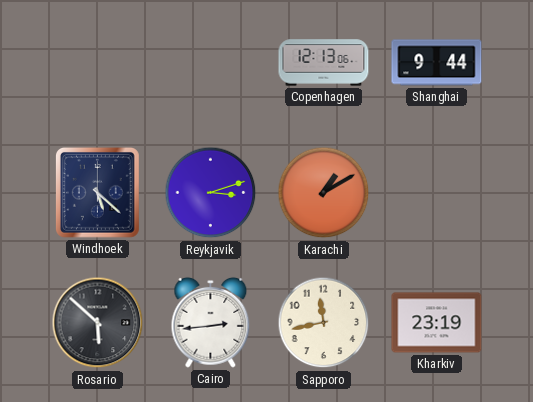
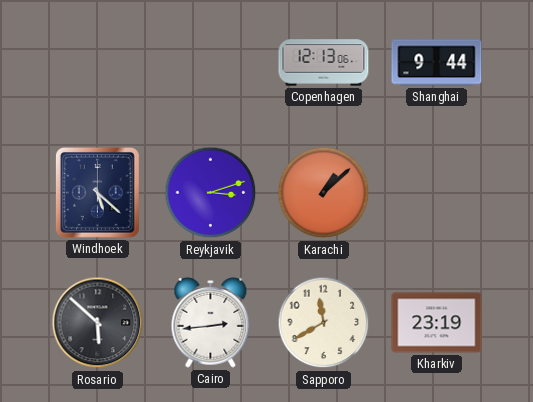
Karachi: 1:10 -> 1:08 (324, 193)
Sapporo: 11:43 -> 11:40 (324, 323)
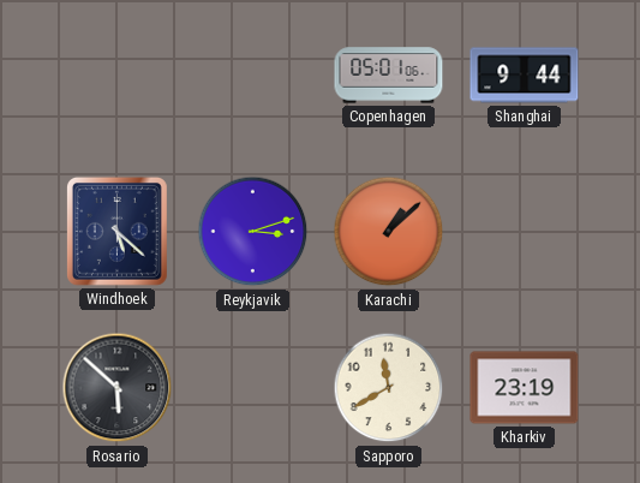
Copenhagen: 12:13 -> 05:01 (389, 76)
Cairo: 2:44 -> none (211, 322)
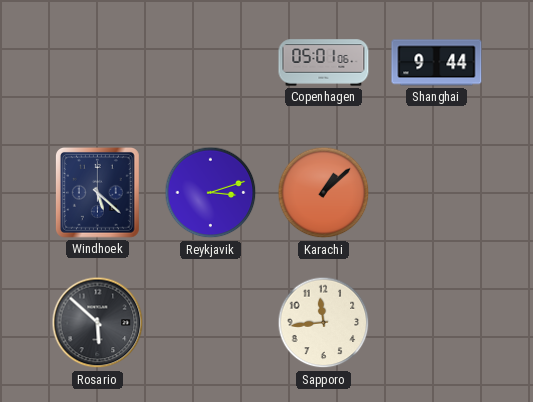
Sapporo: 11:40 -> 11:44 (324, 323)
Kharkiv: 23:19 -> none (525, 388)
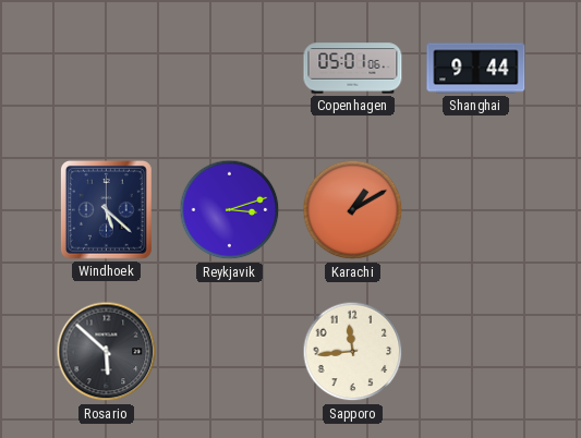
Karachi: 1:08 -> 1:10 (353, 210)
